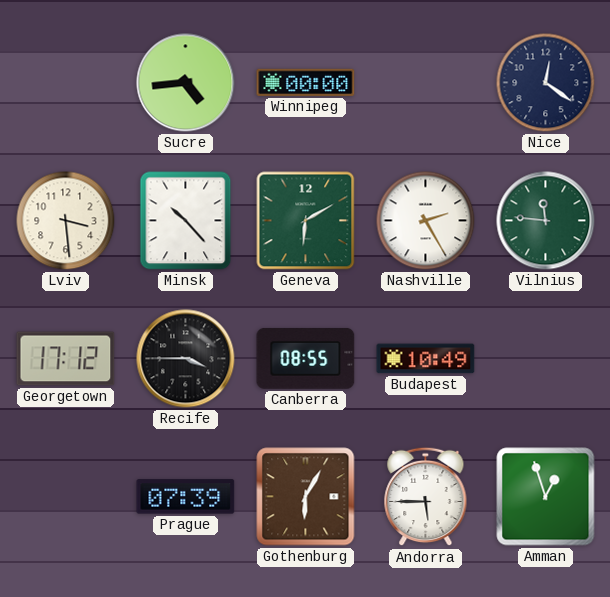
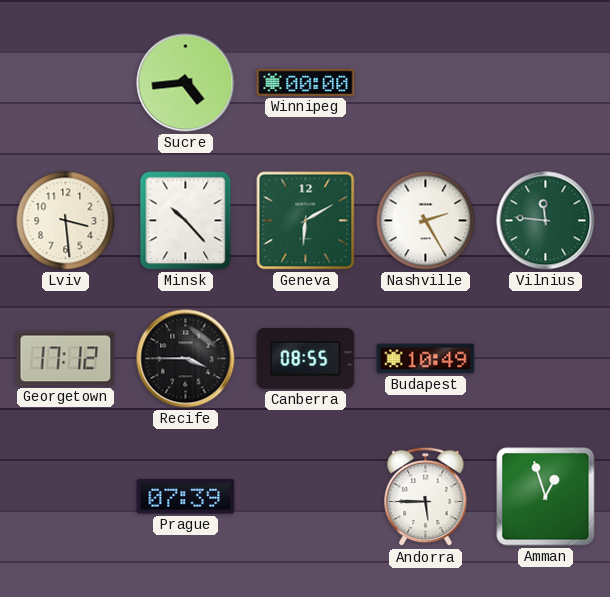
Nice: 12:21 -> none (546, 83)
Gothenburg: 6:05 -> none (306, 497)
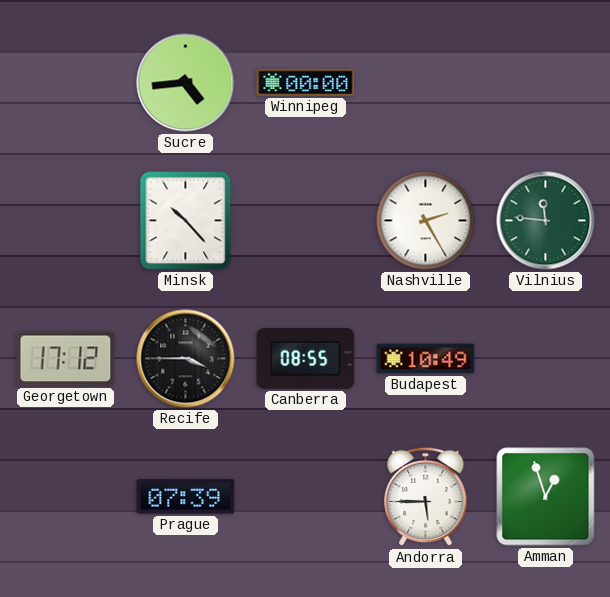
Lviv: 3:29 -> none (66, 221)
Geneva: 6:10 -> none (306, 221)
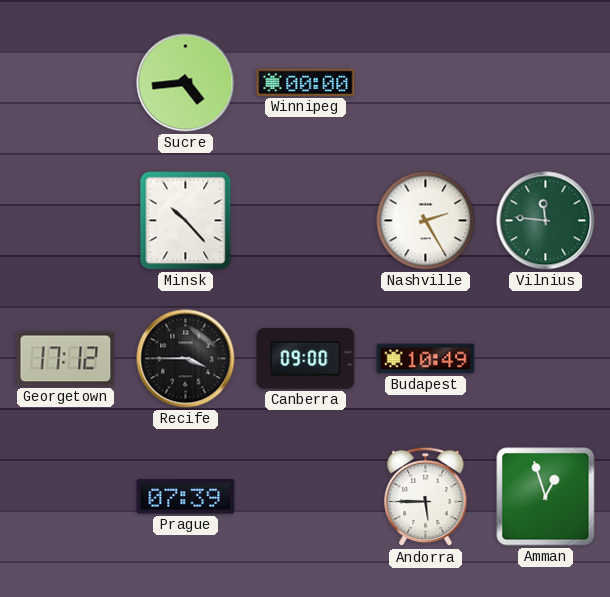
Canberra: 08:55 -> 09:00 (306, 358)
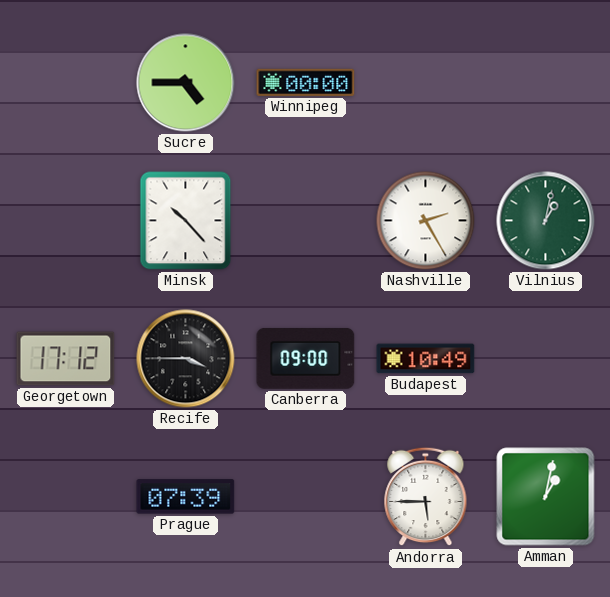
Sucre: 4:44 -> 4:45 (186, 83)
Vilnius: 11:46 -> 1:02 (546, 221)
Amman: 12:57 -> 1:02 (546, 497)
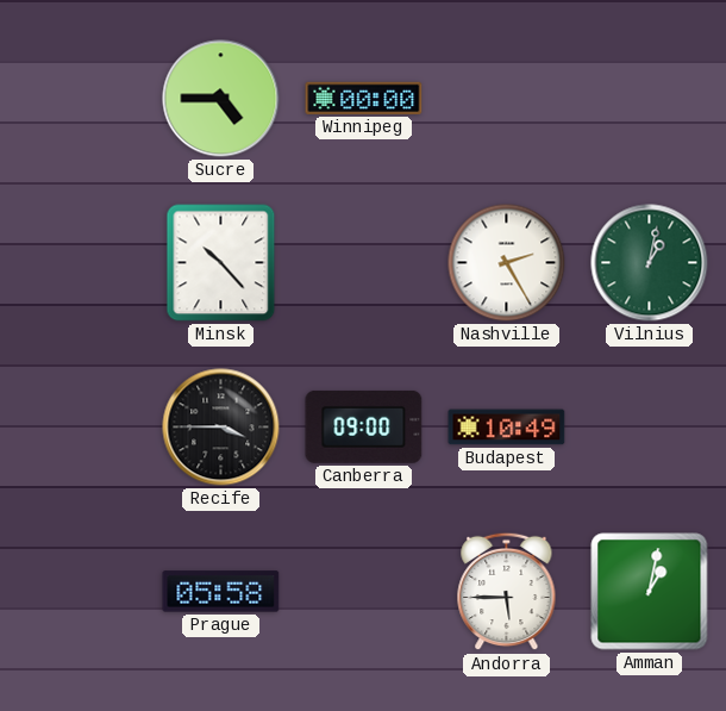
Georgetown: 17:12 -> none (66, 359)
Prague: 07:39 -> 05:58 (221, 592)
